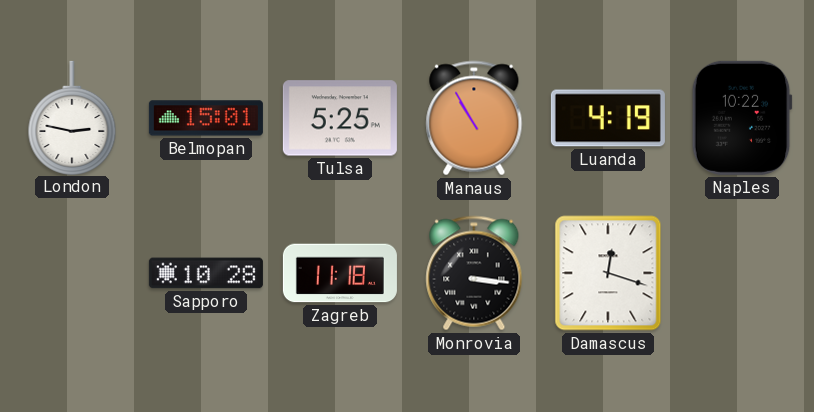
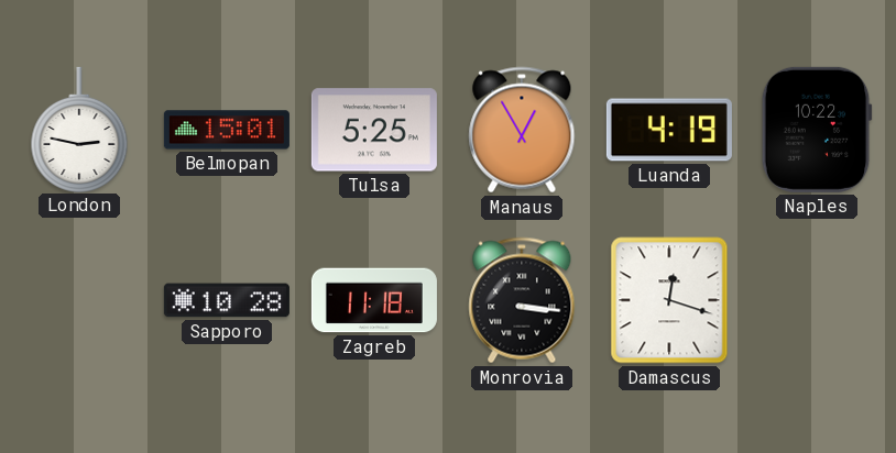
Manaus: 10:55 -> 12:55 (522, 130)
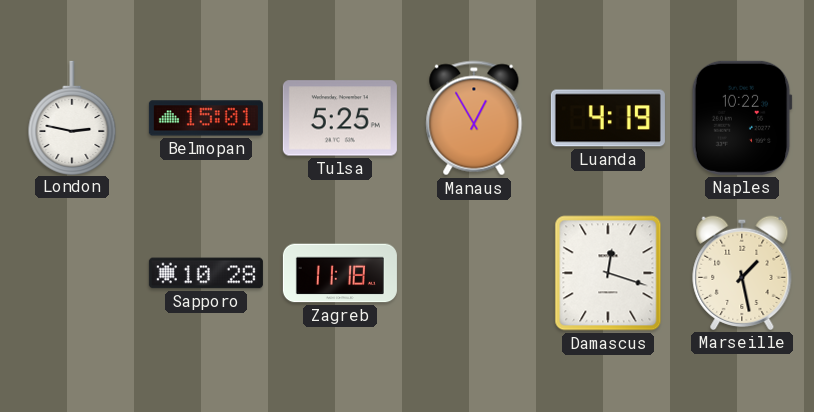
Monrovia: 3:16 -> none (522, 300)
Marseille: none -> 1:28 (742, 273)
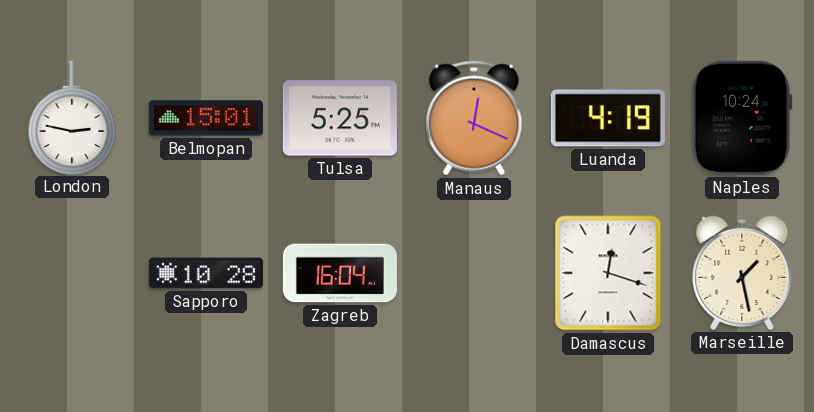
Manaus: 12:55 -> 12:19 (474, 118)
Naples: 10:22 -> 10:24 (742, 118)
Zagreb: 11:18 -> 16:04 (340, 273)
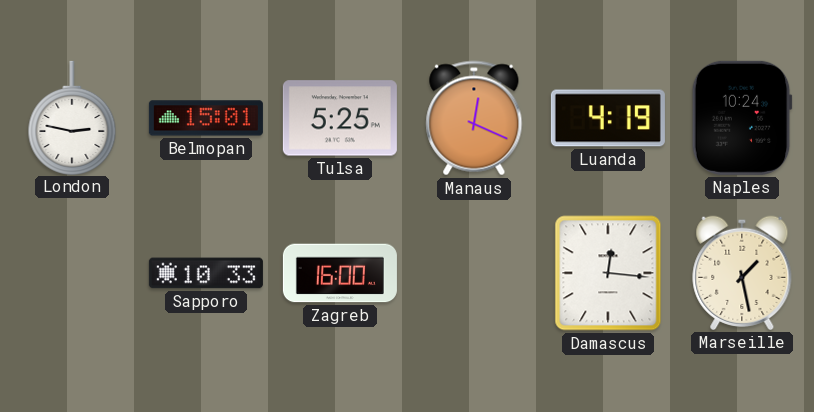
Sapporo: 10:28 -> 10:33 (206, 273)
Zagreb: 16:04 -> 16:00 (340, 273)
Damascus: 12:18 -> 12:16 (608, 273)
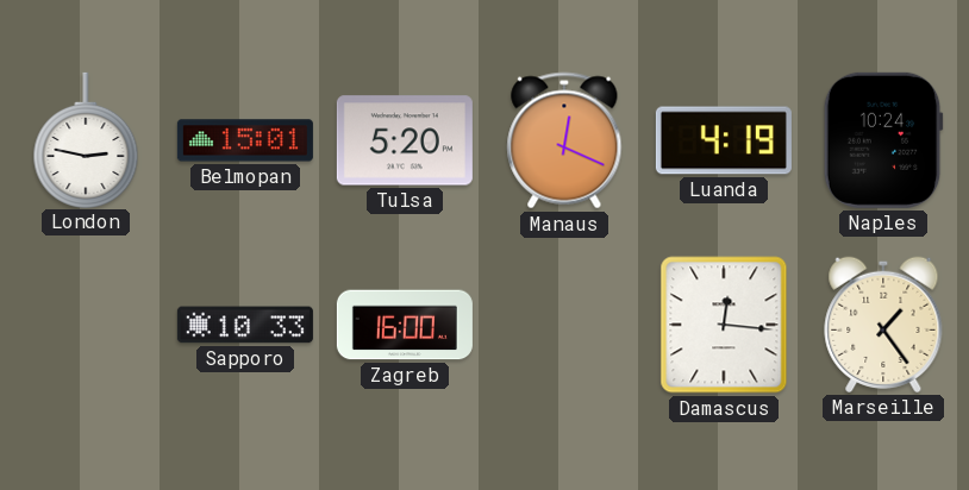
Tulsa: 5:25 -> 5:20 (405, 140)
Marseille: 1:28 -> 1:24 (883, 325)
